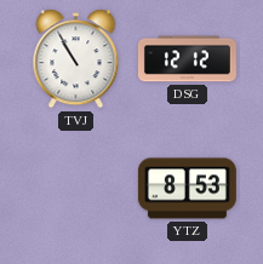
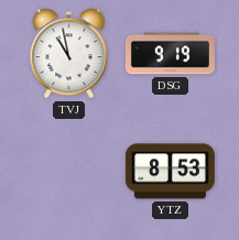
TVJ: 10:55 -> 10:58 (69, 54)
DSG: 12:12 -> 9:19 (170, 54)
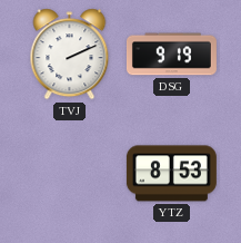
TVJ: 10:58 -> 2:11 (70, 55)
